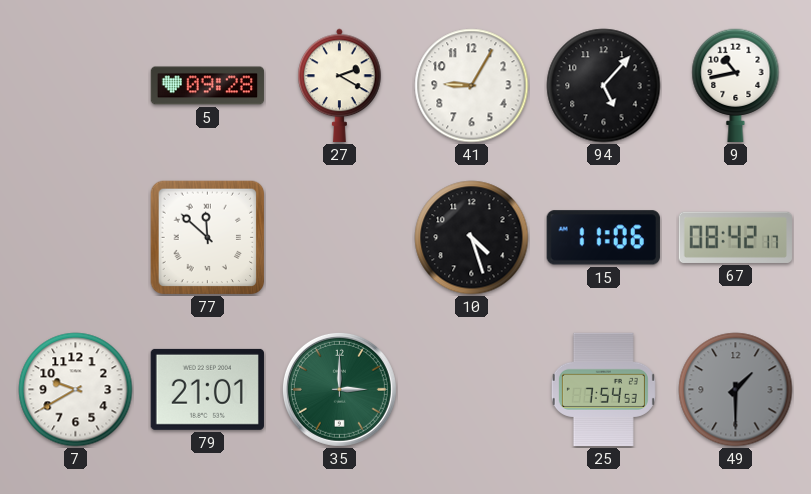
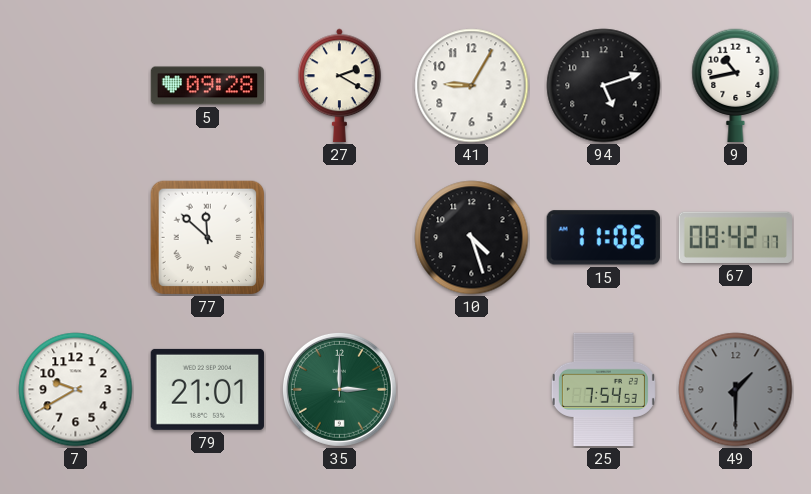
94: 5:07 -> 5:12 (604, 86)
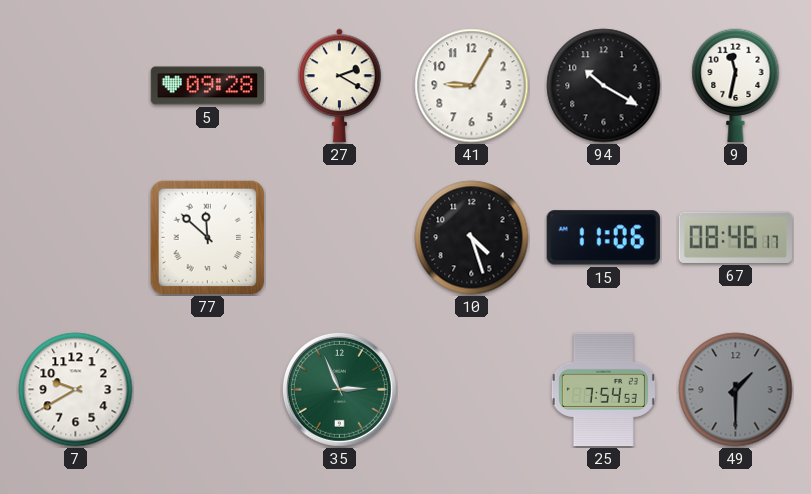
94: 5:12 -> 10:20 (604, 86)
9: 10:43 -> 11:32 (736, 86)
67: 08:42 -> 08:46 (735, 237)
79: 21:01 -> none (207, 389)
35: 3:00 -> 2:56 (339, 389)
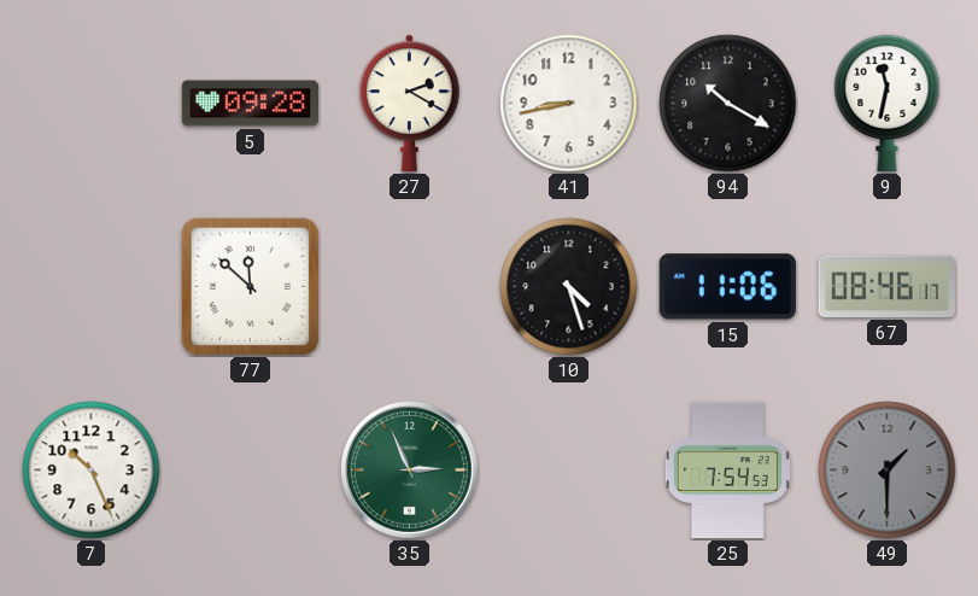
41: 9:05 -> 8:43 (569, 104)
7: 9:40 -> 10:26 (92, 471)
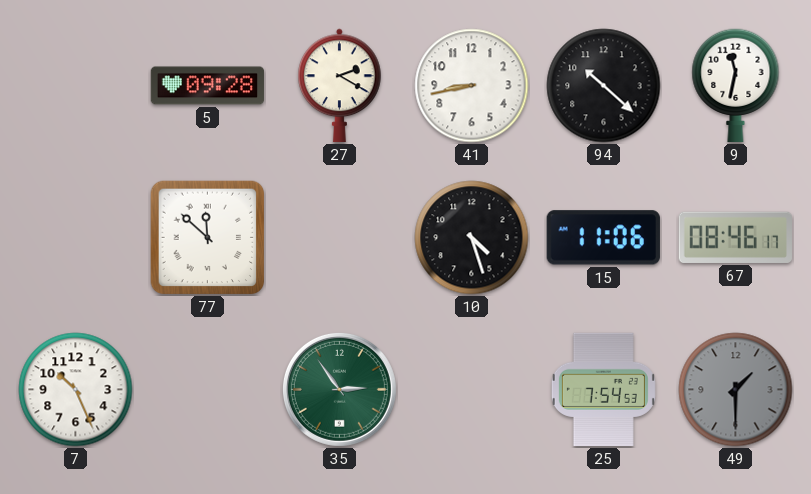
94: 10:20 -> 10:22 (604, 86)
35: 2:56 -> 2:54 (339, 389)
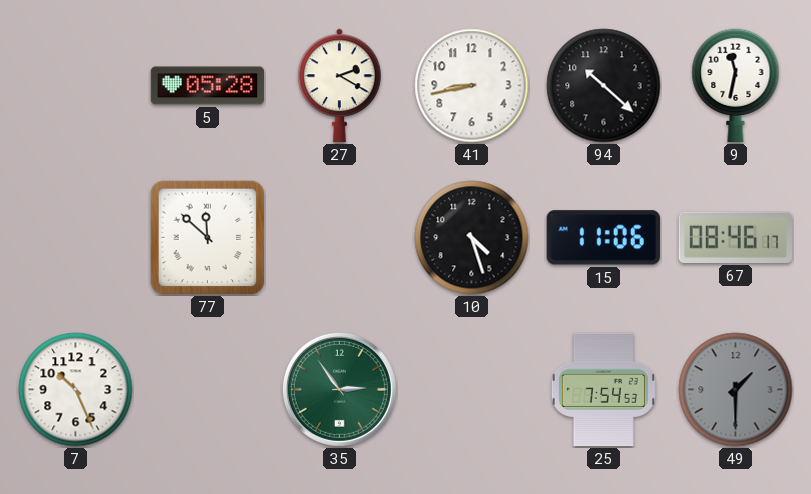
5: 09:28 -> 05:28 (208, 86)
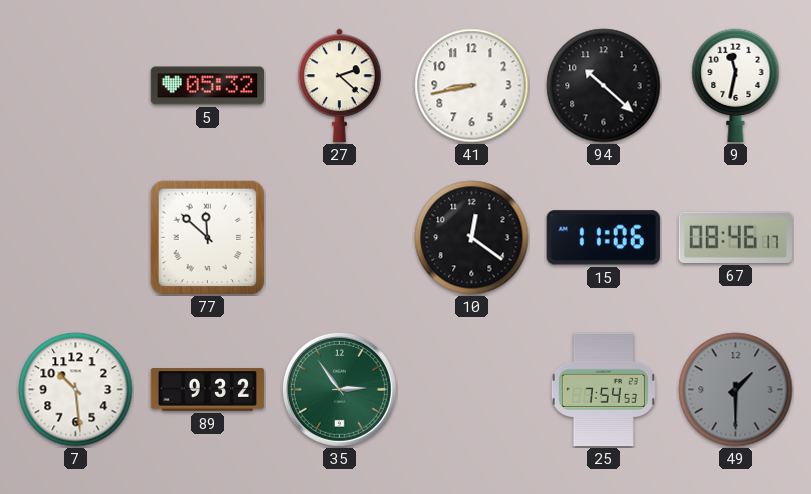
5: 05:28 -> 05:32 (208, 86)
27: 2:20 -> 2:22 (340, 85)
10: 4:27 -> 12:21 (472, 238)
7: 10:26 -> 10:29 (76, 390)
89: none -> 9:32 (208, 390)
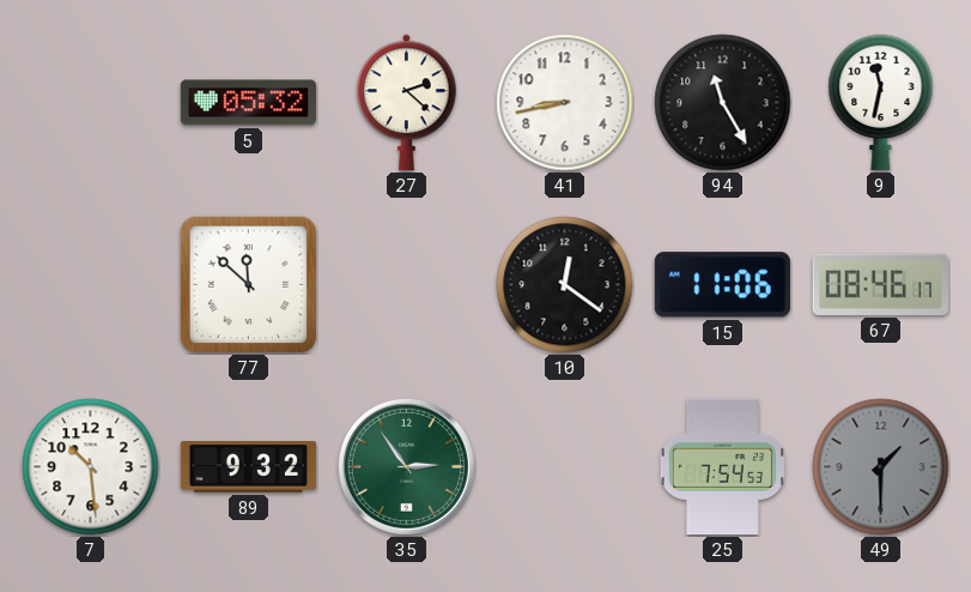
94: 10:22 -> 11:25 (723, 103)
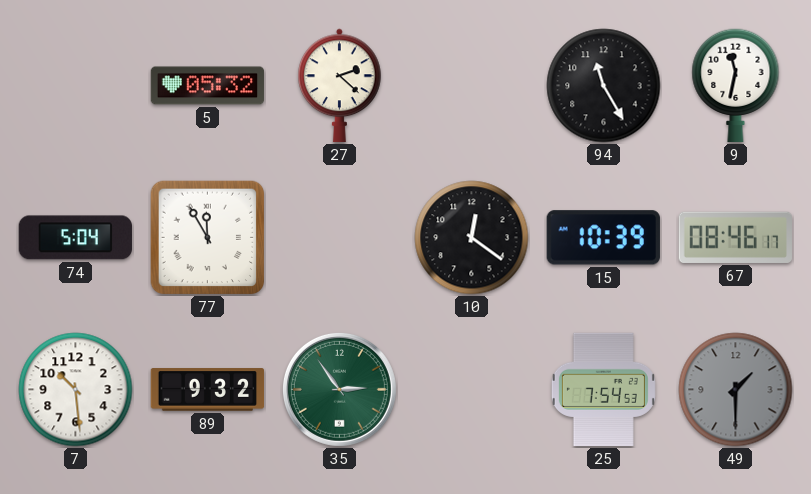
41: 8:43 -> none (565, 103)
74: none -> 5:04 (75, 238)
77: 11:52 -> 11:55 (208, 238)
15: 11:06 -> 10:39 (603, 238)
